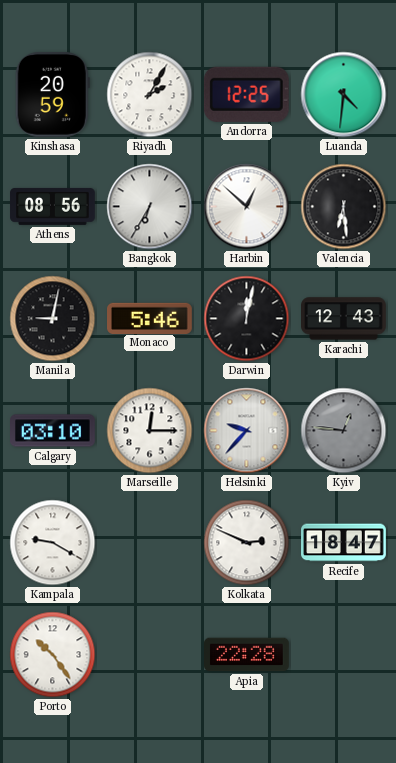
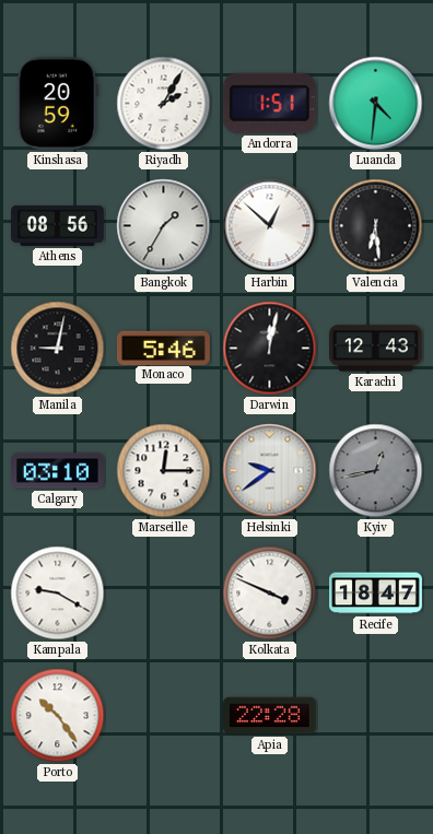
Andorra: 12:25 -> 1:51 (269, 103)
Bangkok: 6:35 -> 1:35 (164, 226)
Helsinki: 9:37 -> 9:39 (270, 471)
Kyiv: 12:46 -> 12:43 (376, 471)
Kolkata: 2:49 -> 3:49 (270, 594)
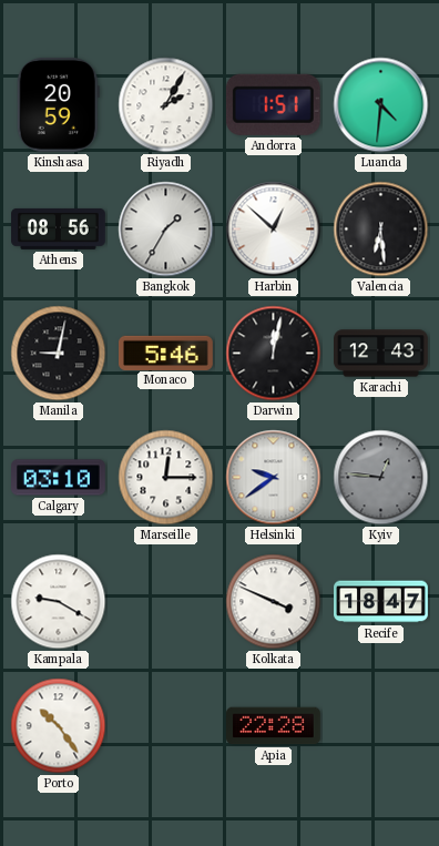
Kyiv: 12:43 -> 12:46 (381, 478)
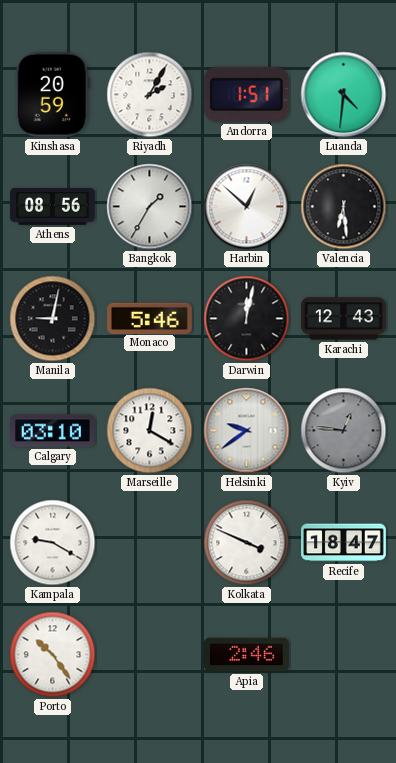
Marseille: 12:15 -> 12:20 (150, 431)
Apia: 22:28 -> 2:46 (247, 655)
